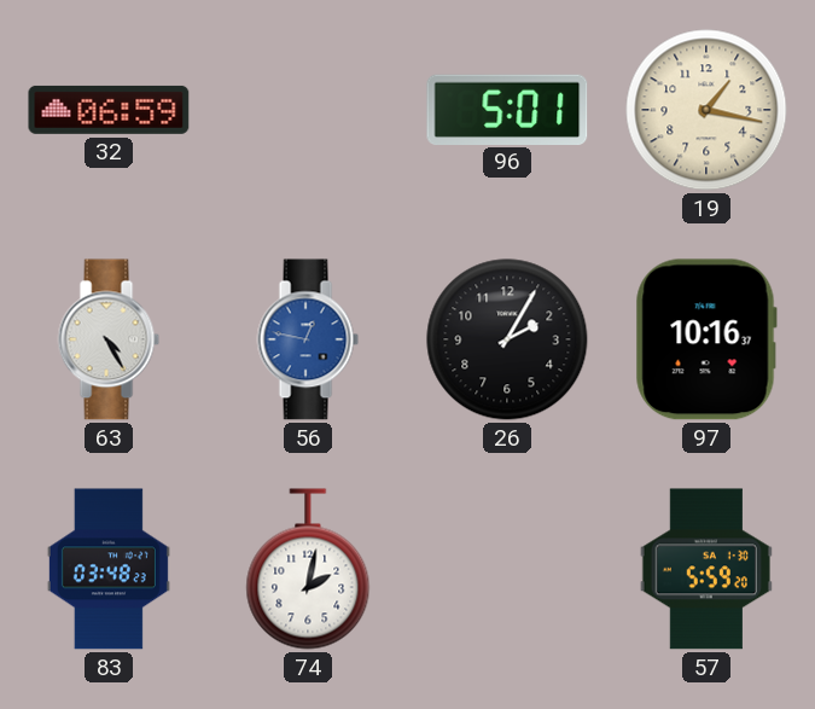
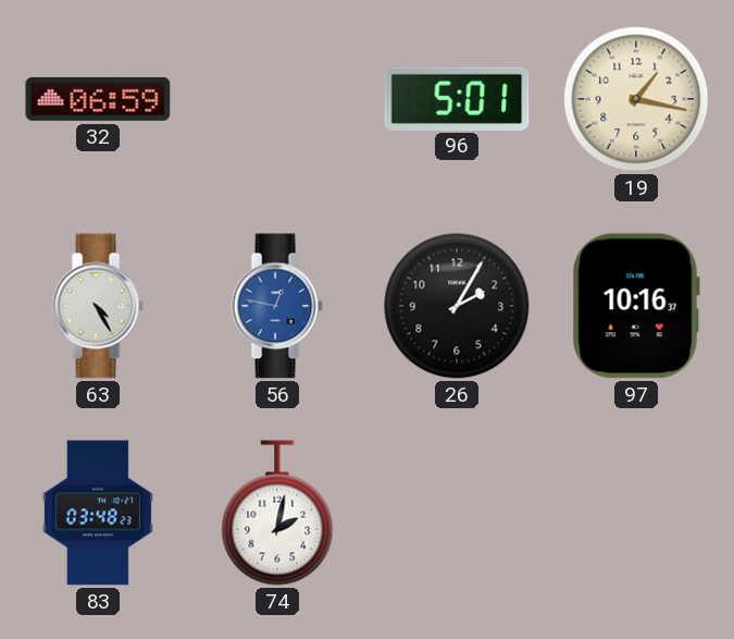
57: 5:59 -> none (706, 569)
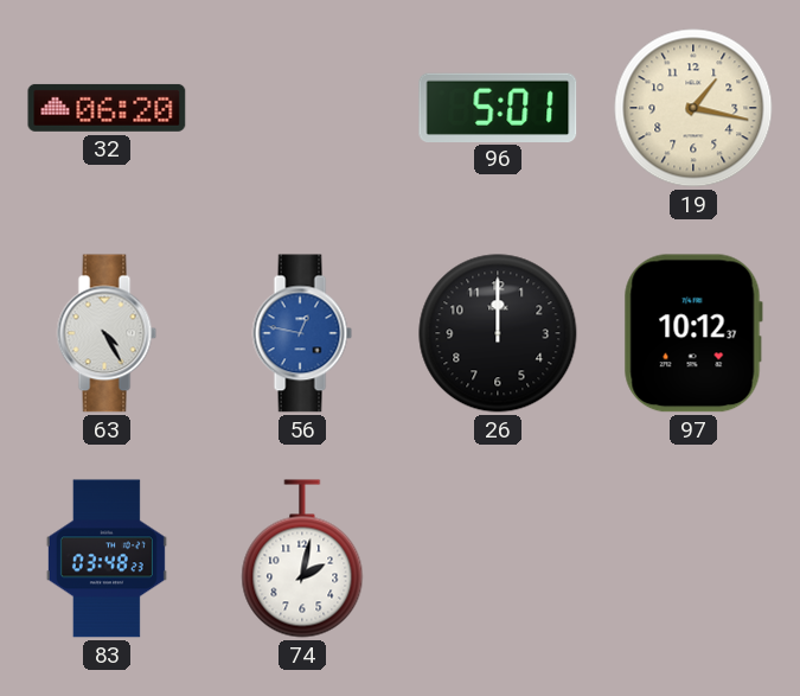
32: 06:59 -> 06:20 (107, 108)
26: 2:05 -> 12:00 (498, 333)
97: 10:16 -> 10:12 (693, 333)
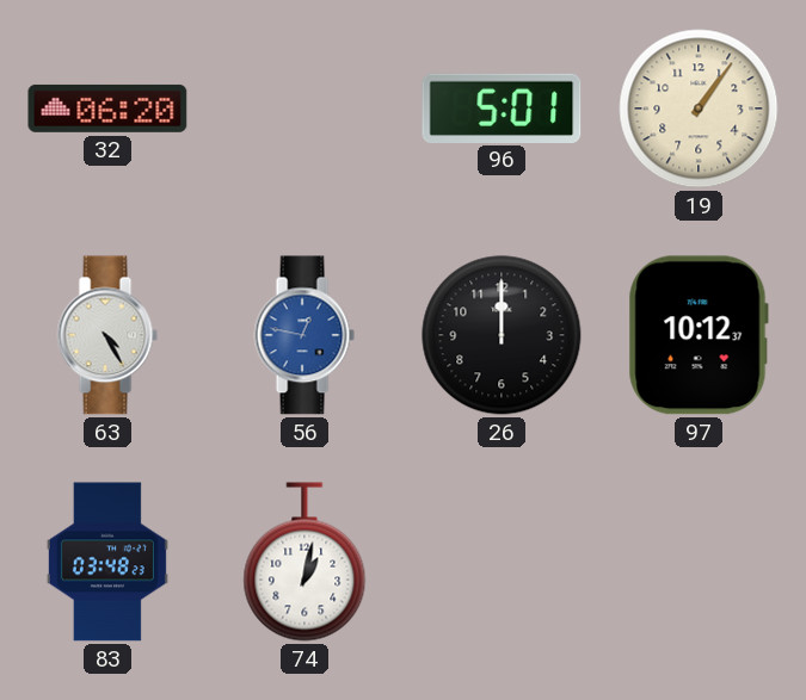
19: 1:17 -> 1:06 (699, 109)
74: 2:02 -> 1:02 (304, 562)
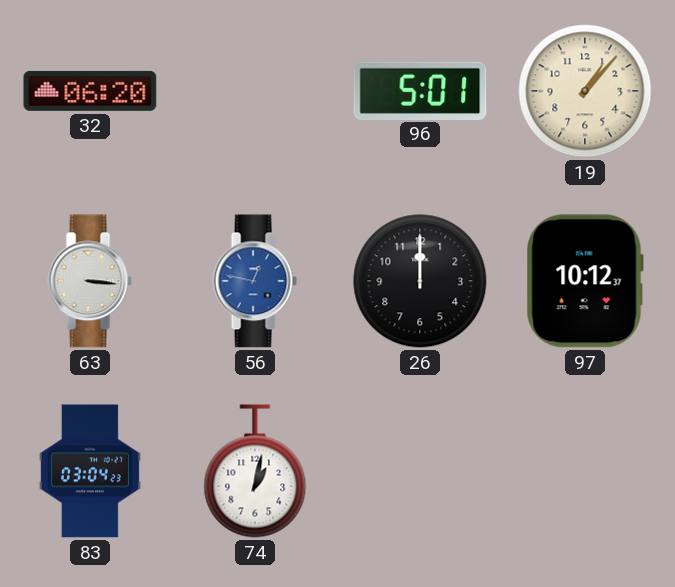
19: 1:06 -> 1:07 (585, 91)
63: 4:25 -> 3:16 (90, 281)
83: 03:48 -> 03:04 (90, 471)
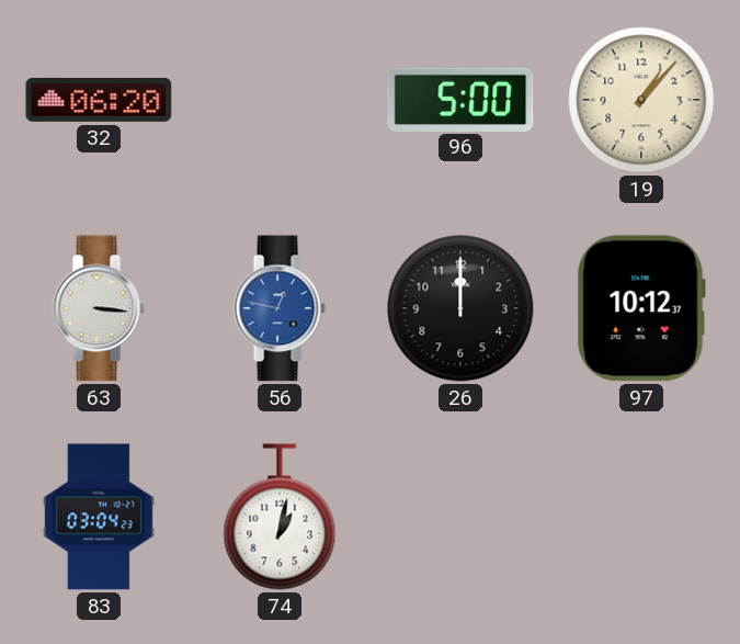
96: 5:01 -> 5:00 (460, 99)
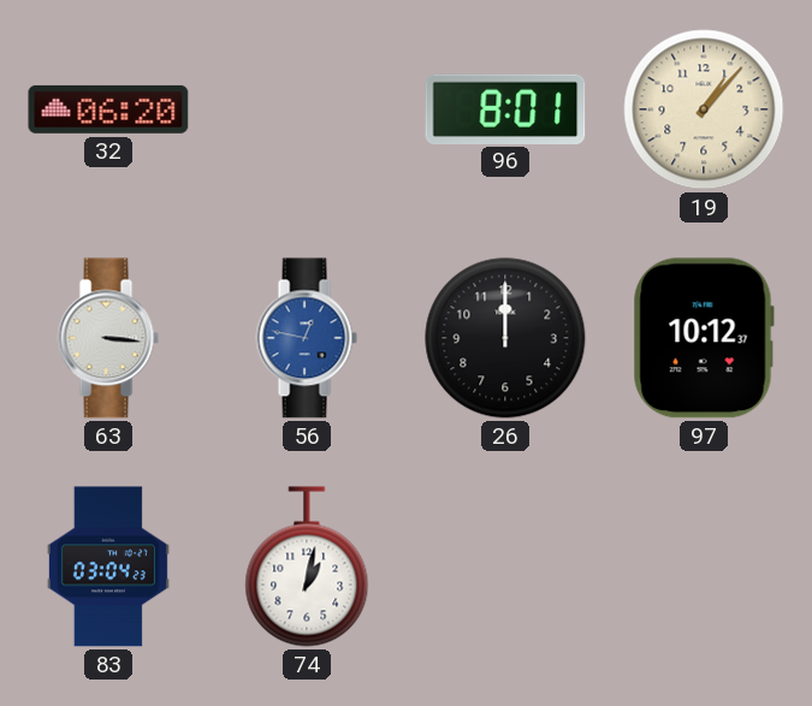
96: 5:00 -> 8:01 (505, 108)
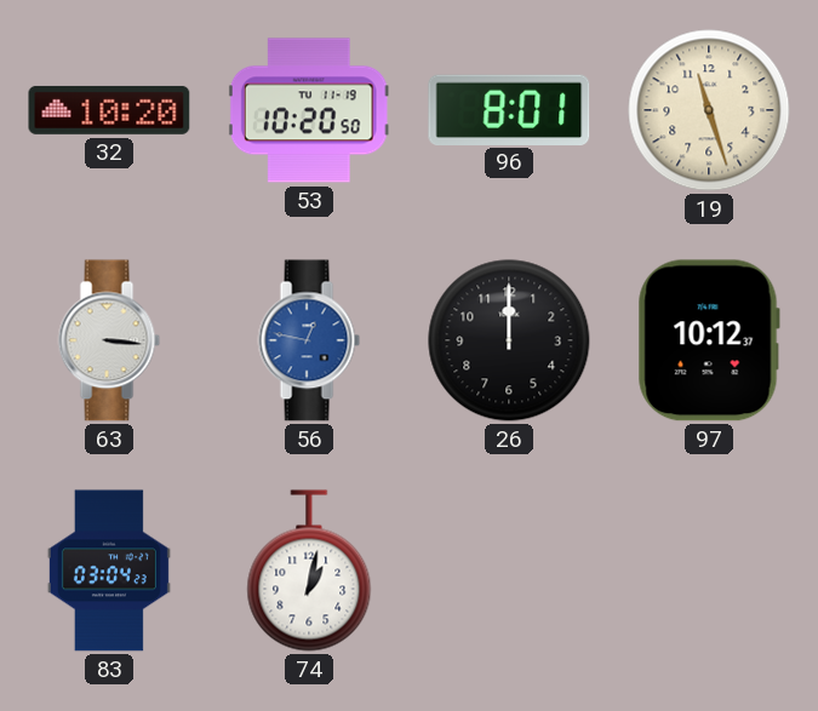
32: 06:20 -> 10:20 (109, 110)
53: none -> 10:20 (309, 110)
19: 1:07 -> 11:27 (709, 110)
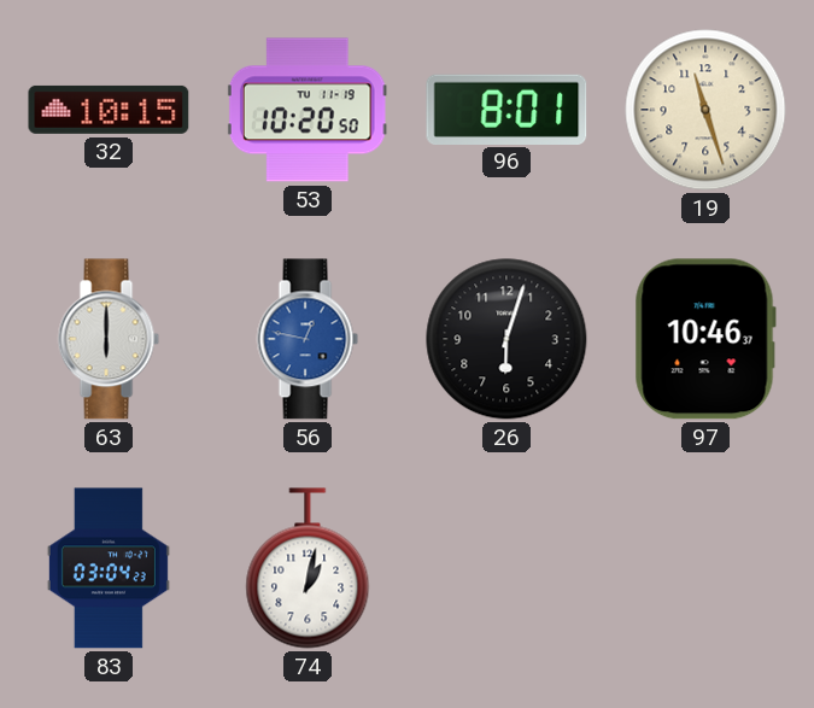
32: 10:20 -> 10:15 (109, 110)
63: 3:16 -> 6:00 (109, 339)
26: 12:00 -> 6:03 (506, 339)
97: 10:12 -> 10:46 (705, 339)
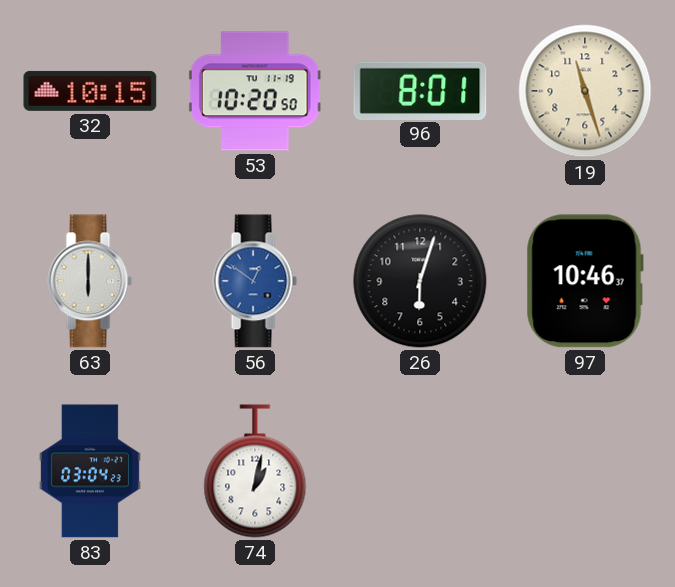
56: 12:47 -> 12:51 (255, 281)
